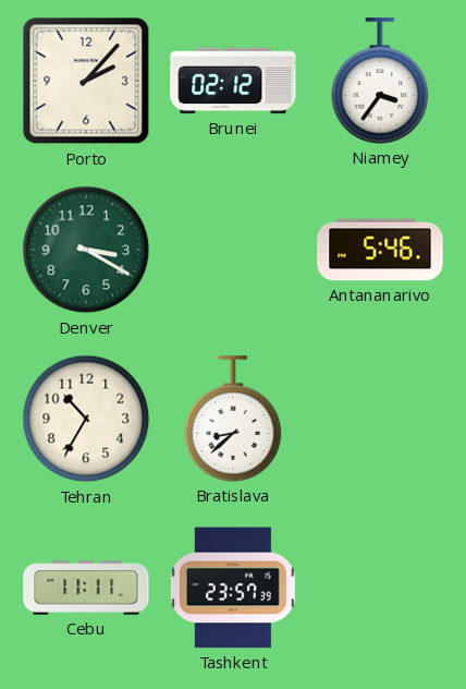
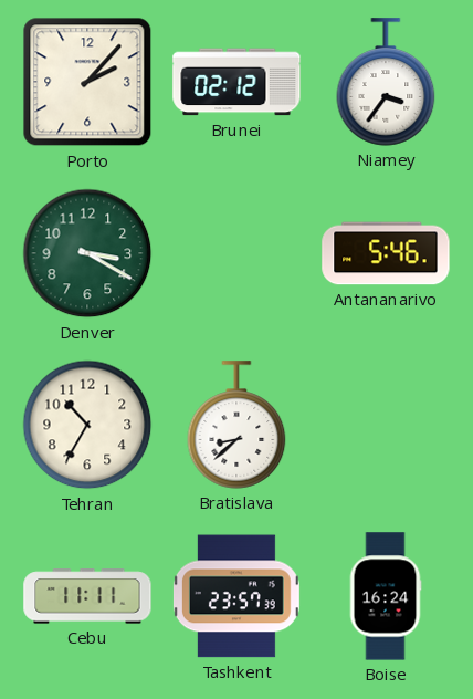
Boise: none -> 16:24 (386, 596)
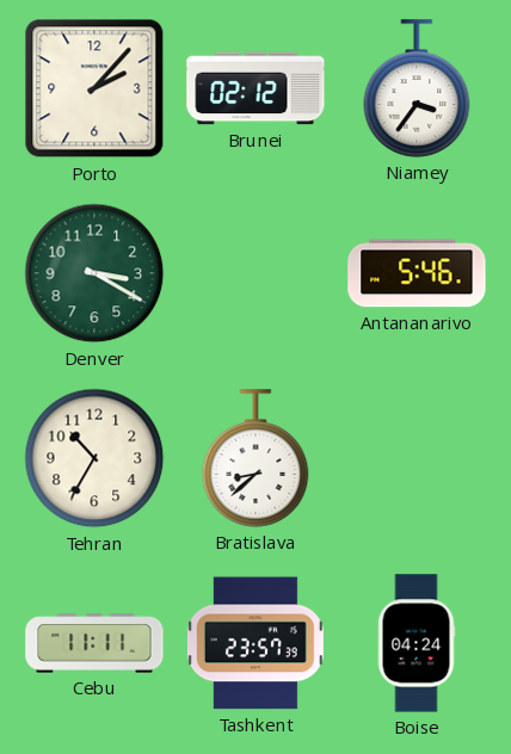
Boise: 16:24 -> 04:24 (417, 643)
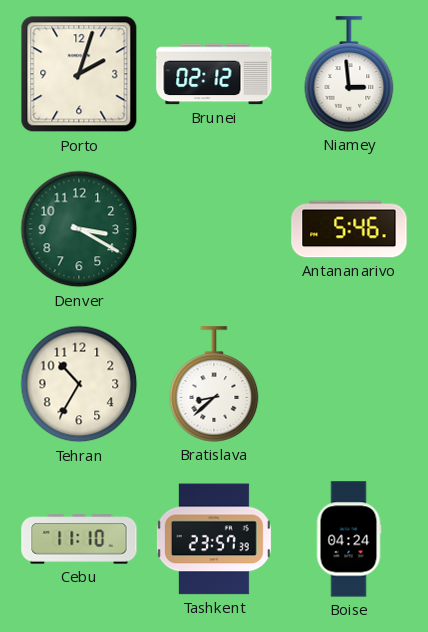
Porto: 2:07 -> 2:03 (79, 74)
Niamey: 3:36 -> 2:59 (349, 74)
Cebu: 11:11 -> 11:10 (79, 539)
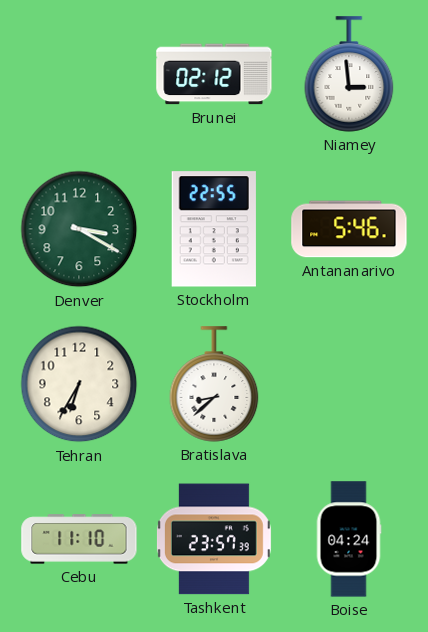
Porto: 2:03 -> none (79, 74)
Stockholm: none -> 22:55 (214, 229)
Tehran: 10:35 -> 6:35 (79, 384)
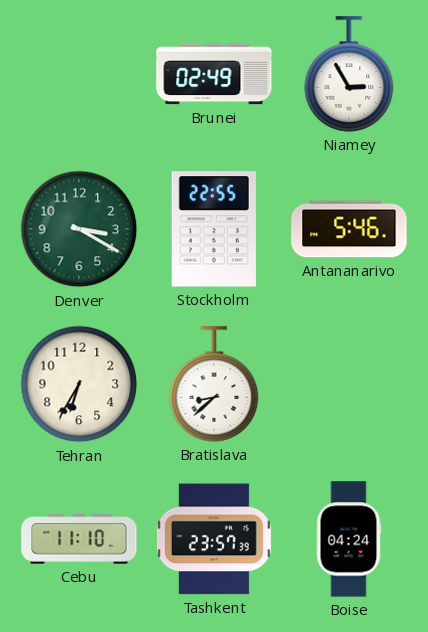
Brunei: 02:12 -> 02:49 (214, 74)
Niamey: 2:59 -> 2:55 (349, 74)
